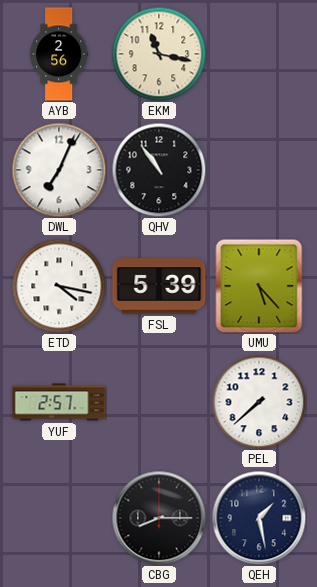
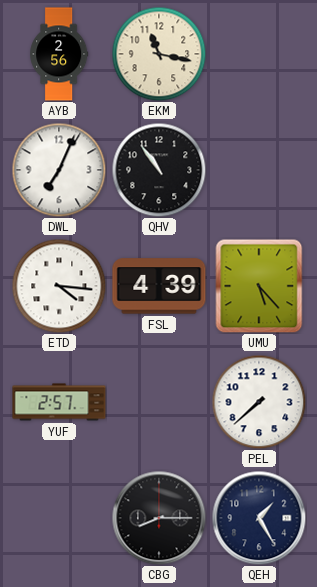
ETD: 4:17 -> 4:16 (59, 286)
FSL: 5:39 -> 4:39 (159, 286)
QEH: 1:28 -> 1:25 (259, 518)
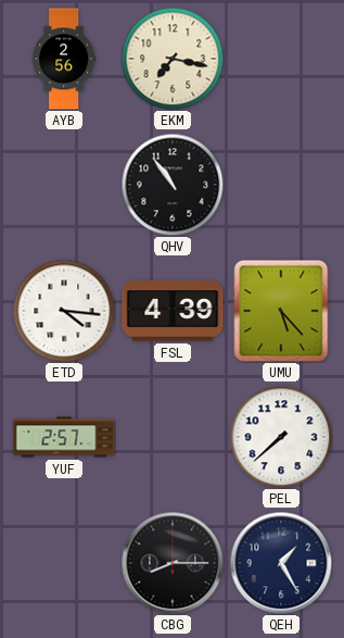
EKM: 11:17 -> 7:17 (173, 59)
DWL: 7:04 -> none (59, 170)
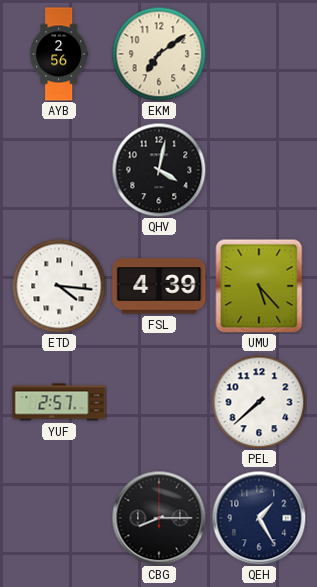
EKM: 7:17 -> 7:09 (159, 54)
QHV: 10:54 -> 4:02 (159, 170)
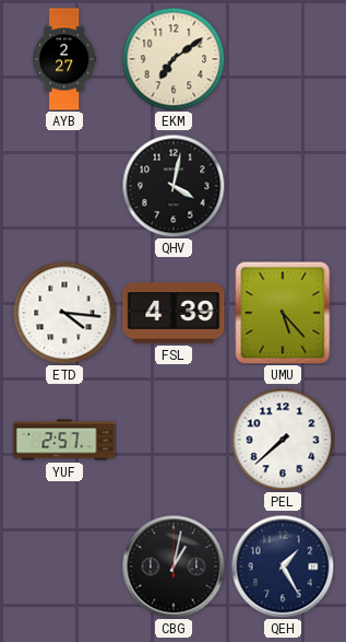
AYB: 2:56 -> 2:27 (64, 59)
CBG: 8:15 -> 1:02 (174, 567)
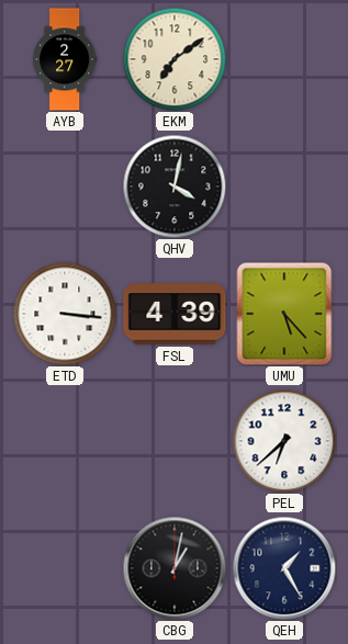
ETD: 4:16 -> 3:16 (65, 314)
YUF: 2:57 -> none (64, 440)
PEL: 7:38 -> 6:38 (284, 441)
